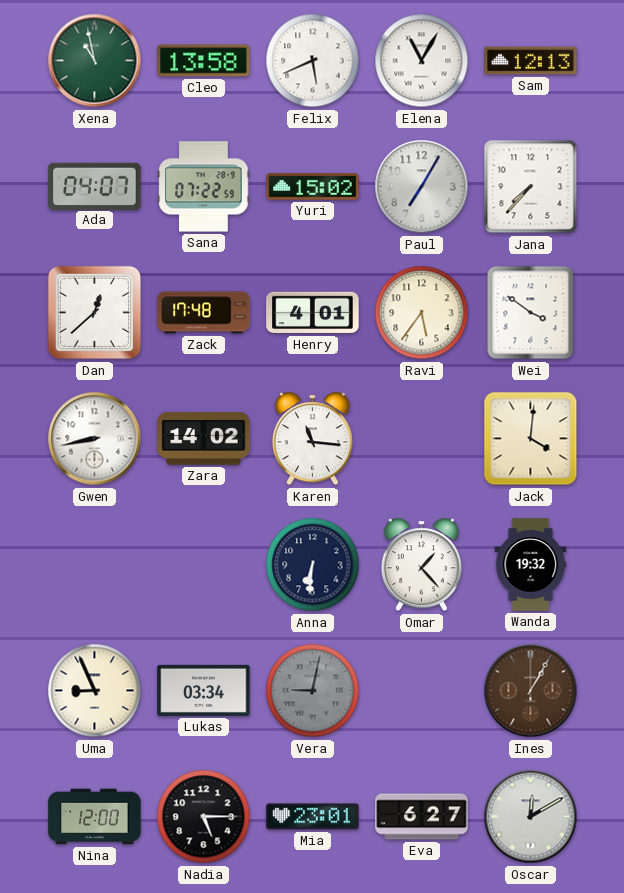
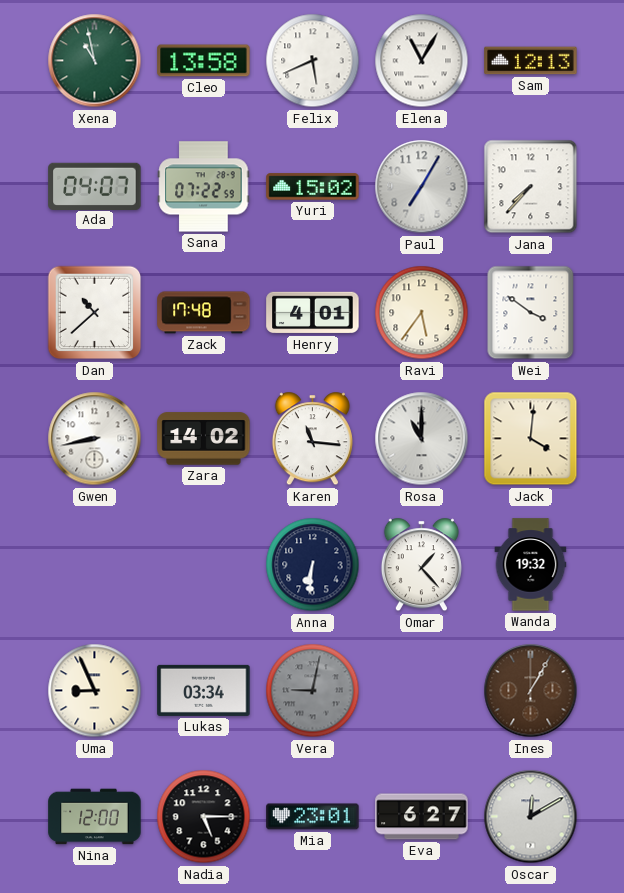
Dan: 12:38 -> 10:38 (95, 313)
Rosa: none -> 11:00 (422, 439)
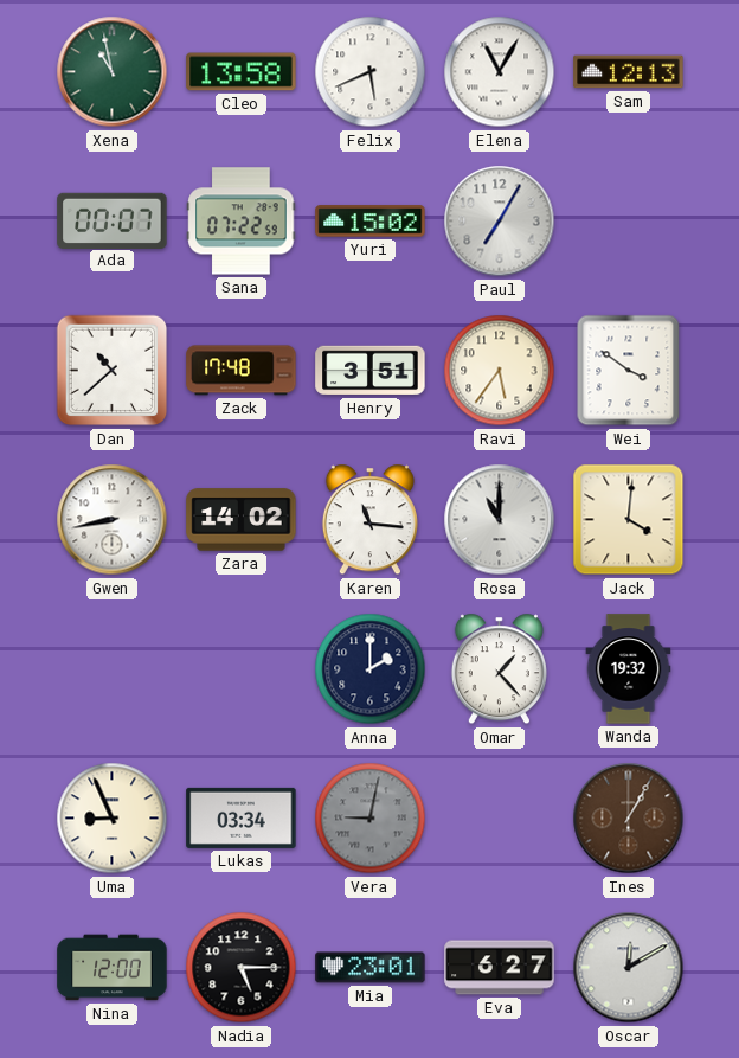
Ada: 04:07 -> 00:07 (113, 220)
Jana: 7:37 -> none (531, 187)
Henry: 4:01 -> 3:51 (371, 371)
Anna: 6:31 -> 2:00 (371, 669)
